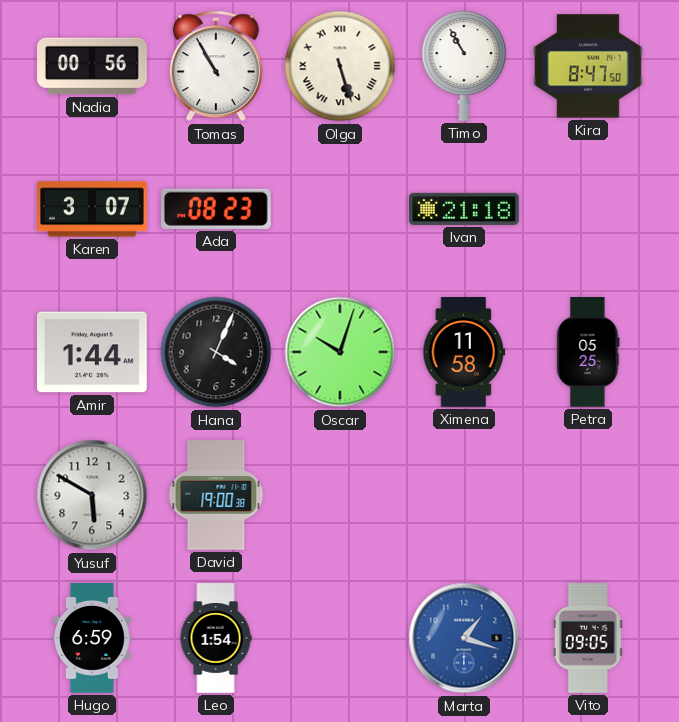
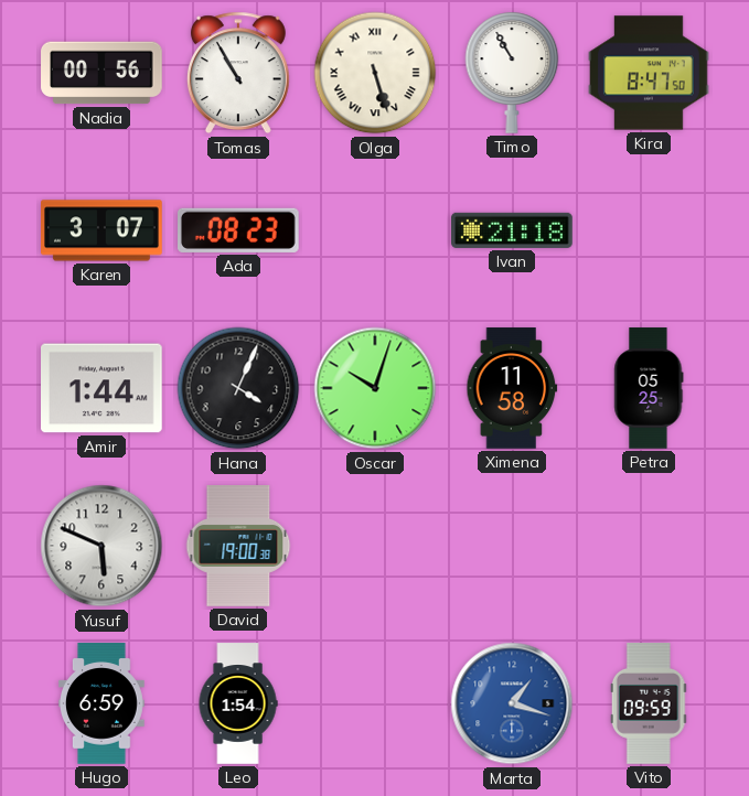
Yusuf: 5:50 -> 5:49 (101, 546)
Vito: 09:05 -> 09:59 (649, 703)
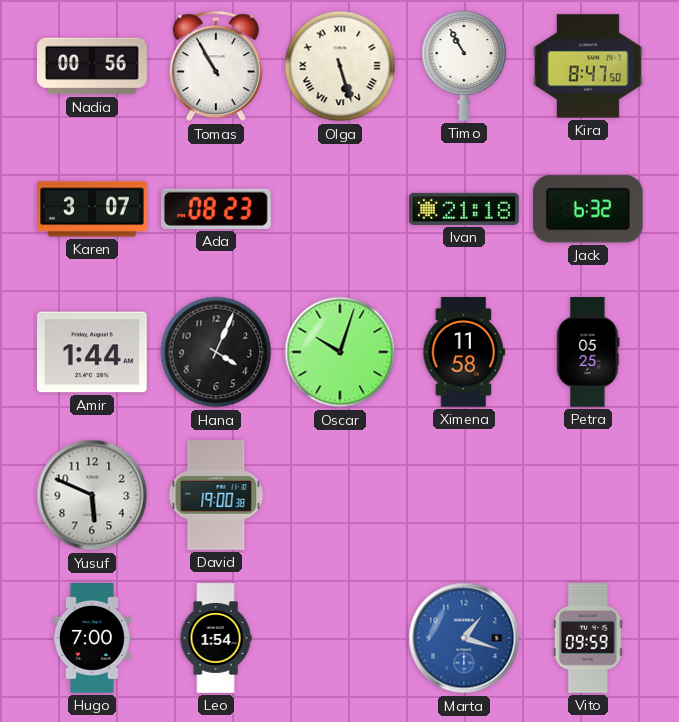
Jack: none -> 6:32 (588, 209)
Hugo: 6:59 -> 7:00 (93, 638)
